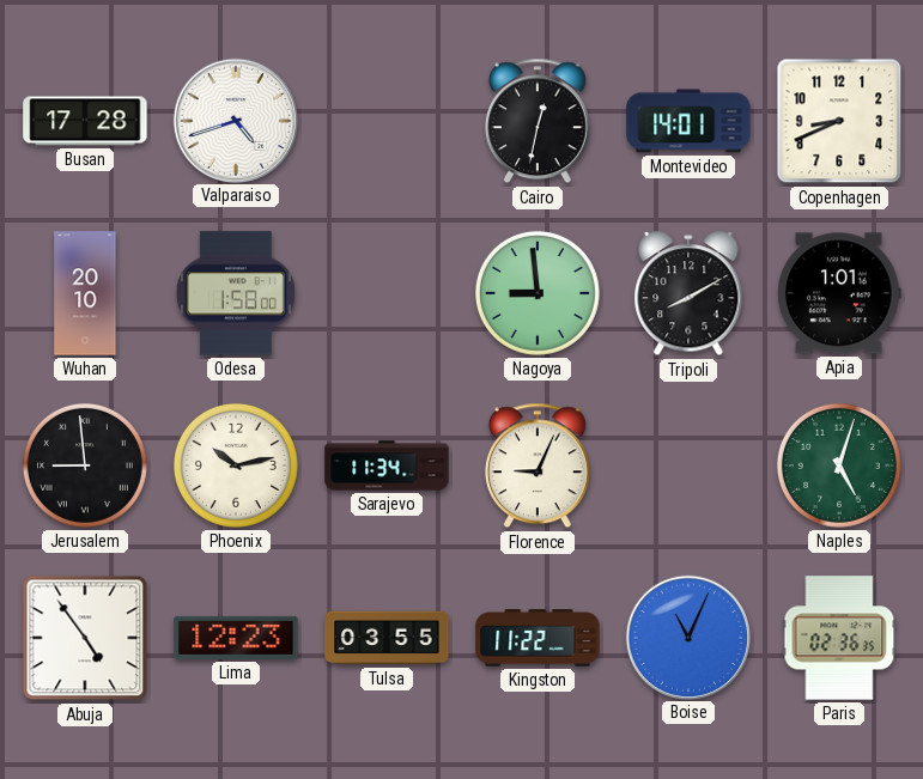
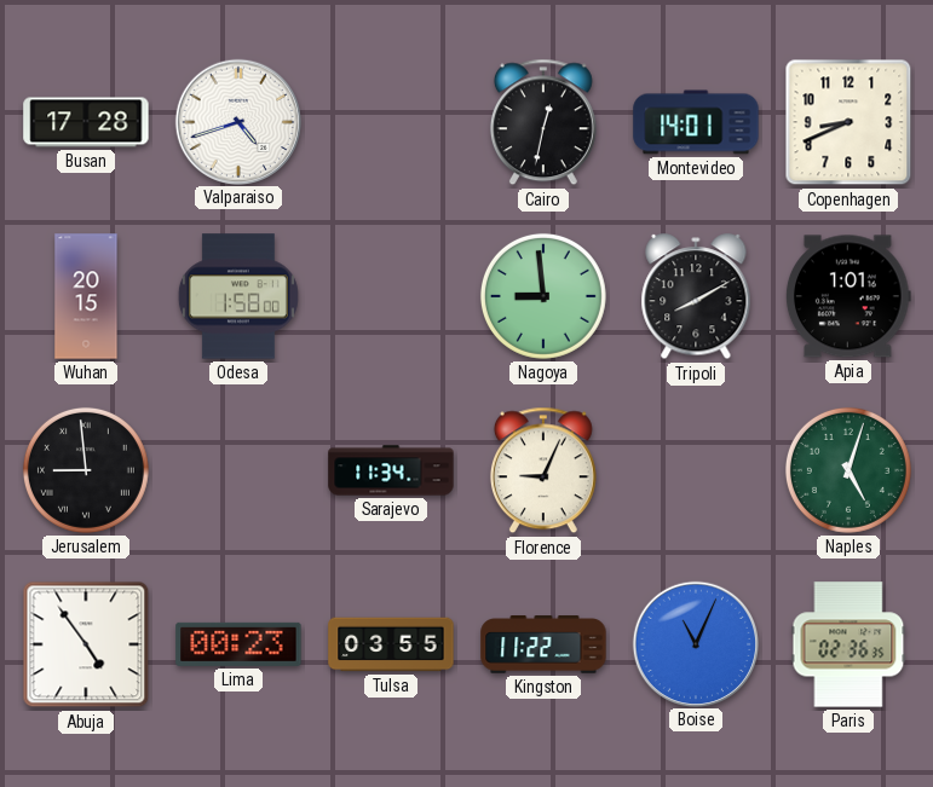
Wuhan: 20:10 -> 20:15 (86, 296)
Phoenix: 10:13 -> none (236, 465)
Lima: 12:23 -> 00:23 (238, 644)
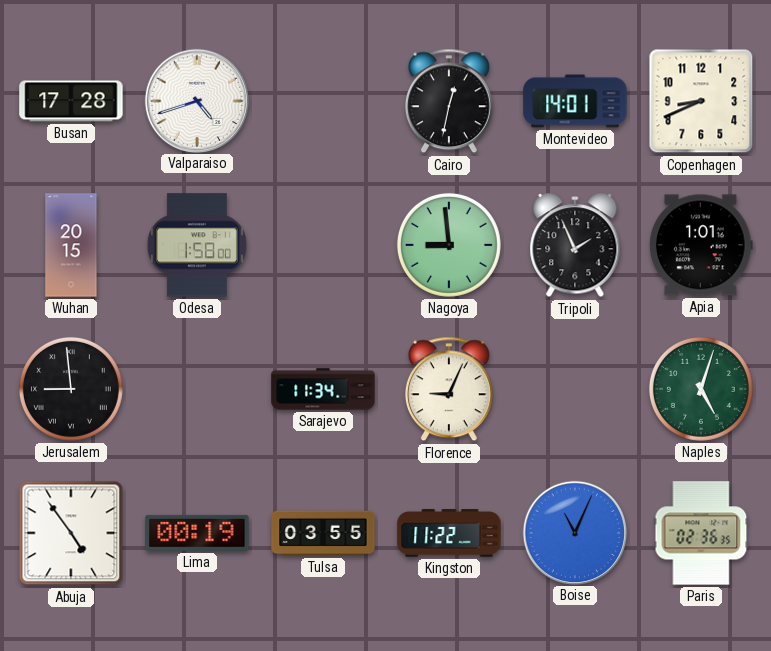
Tripoli: 8:10 -> 1:56 (575, 246)
Lima: 00:23 -> 00:19 (197, 533)
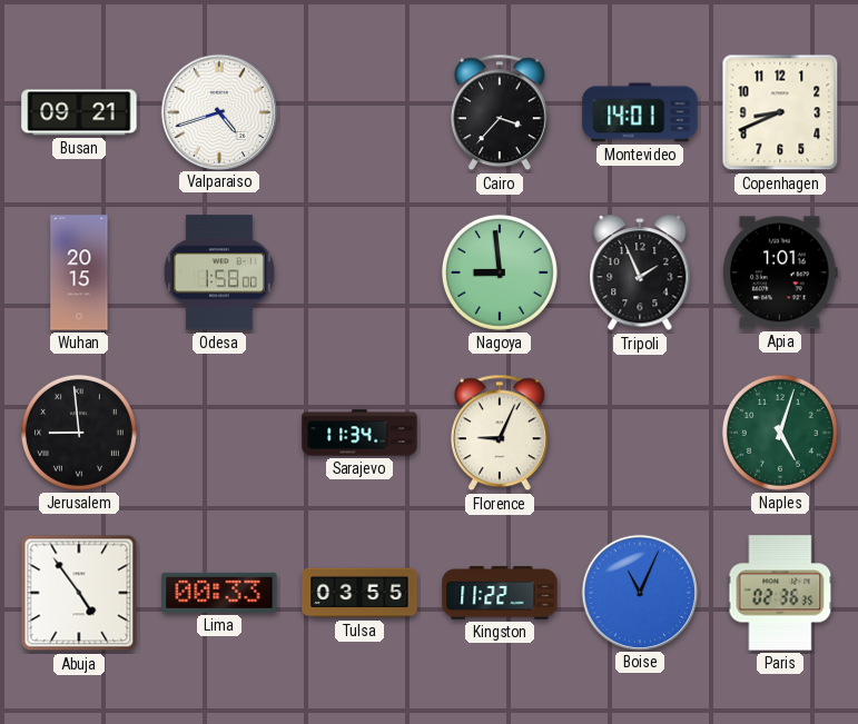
Busan: 17:28 -> 09:21 (79, 112)
Cairo: 12:32 -> 3:37 (500, 112)
Lima: 00:19 -> 00:33 (219, 593)
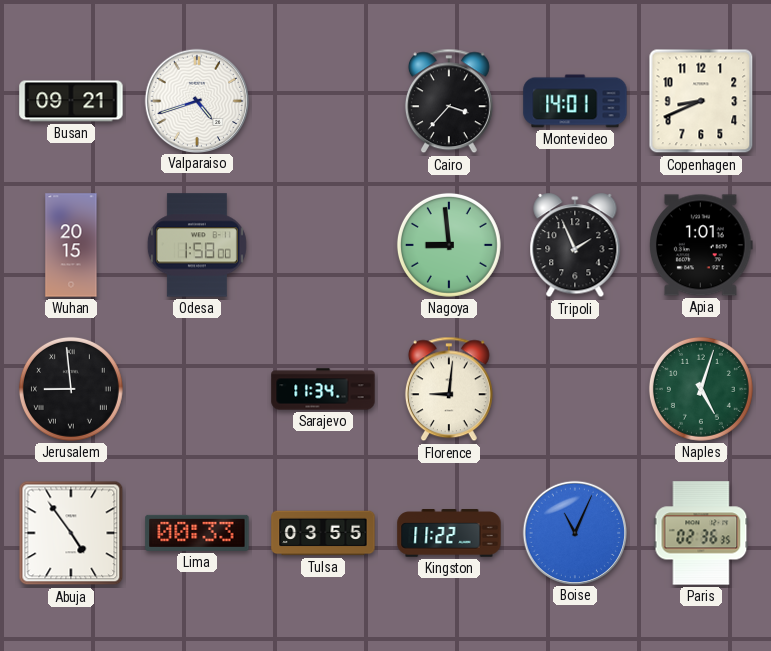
Florence: 9:04 -> 9:01 (449, 389)
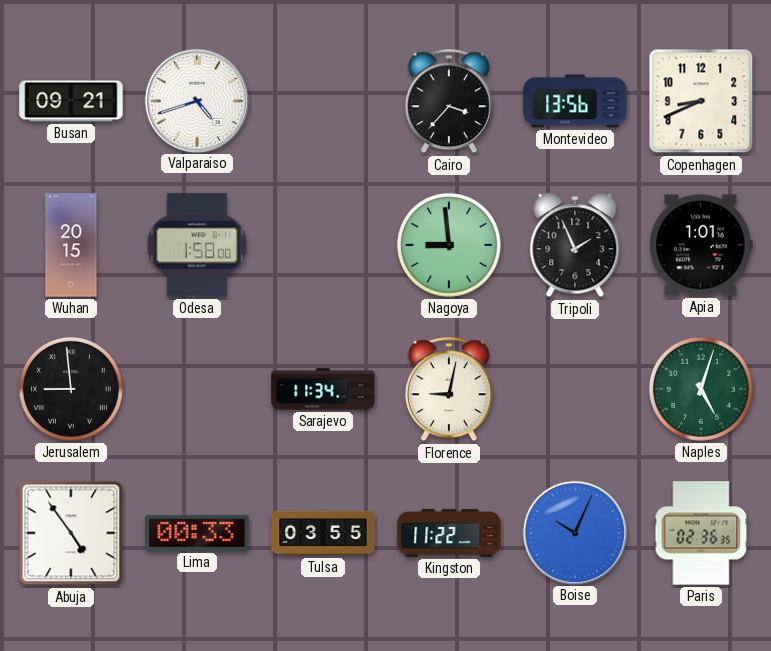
Montevideo: 14:01 -> 13:56 (575, 101)
Florence: 9:01 -> 9:02 (449, 389)
Boise: 11:04 -> 10:04 (574, 532)
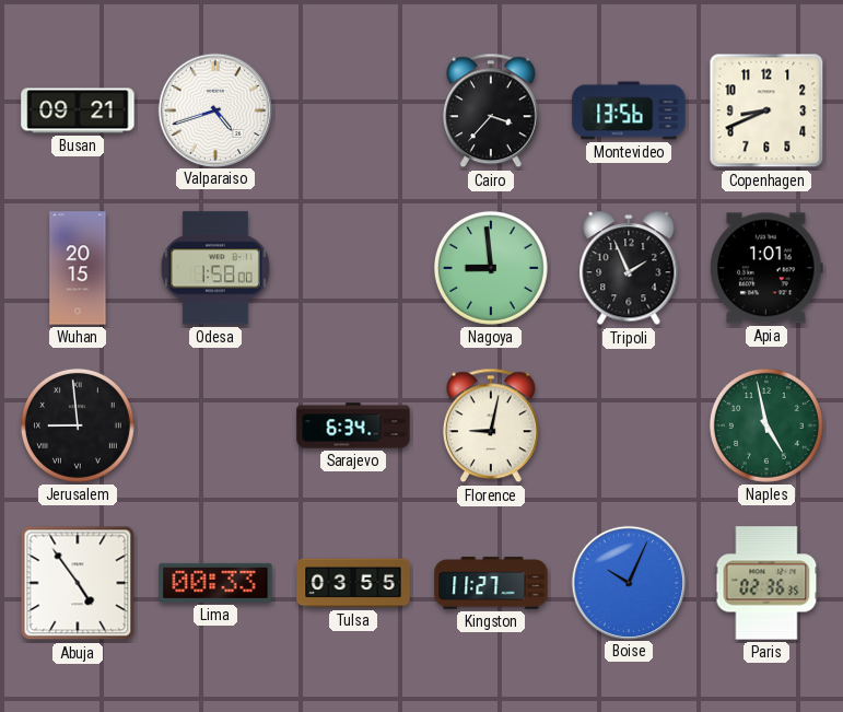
Sarajevo: 11:34 -> 6:34 (353, 425)
Naples: 5:03 -> 4:58 (766, 425)
Kingston: 11:22 -> 11:27 (491, 583)
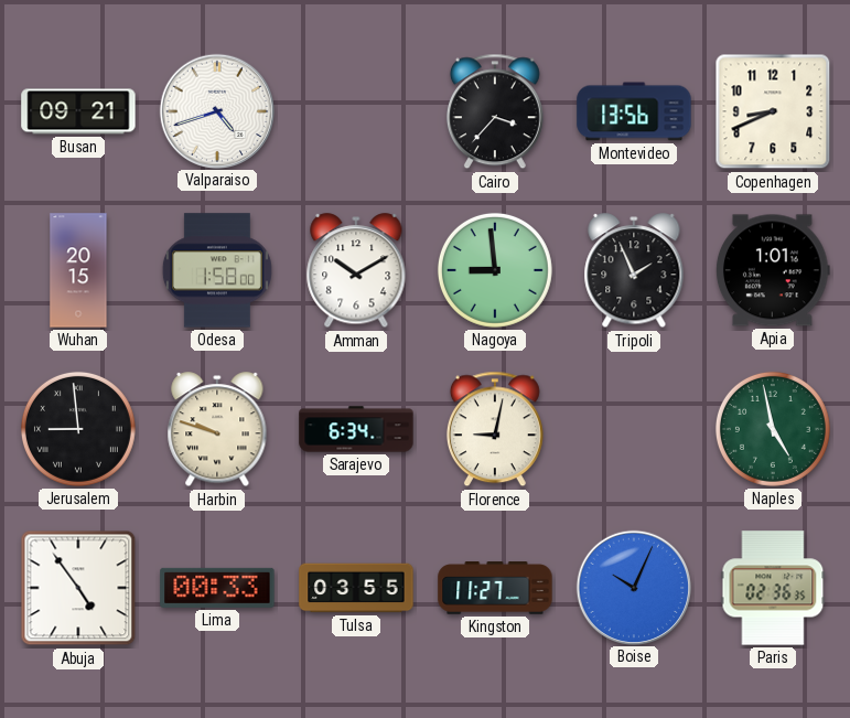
Amman: none -> 10:10 (356, 271)
Harbin: none -> 9:48 (217, 430)
